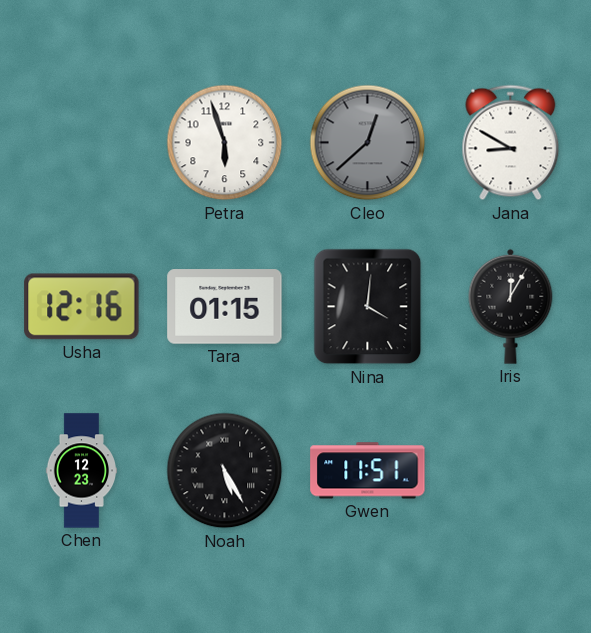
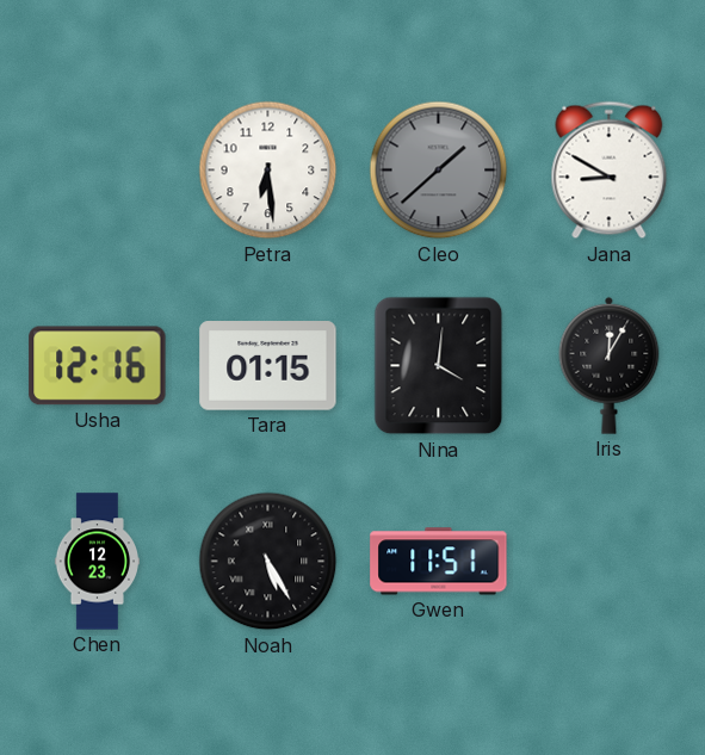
Petra: 5:57 -> 6:29 (268, 171)
Cleo: 12:38 -> 1:38 (439, 171)
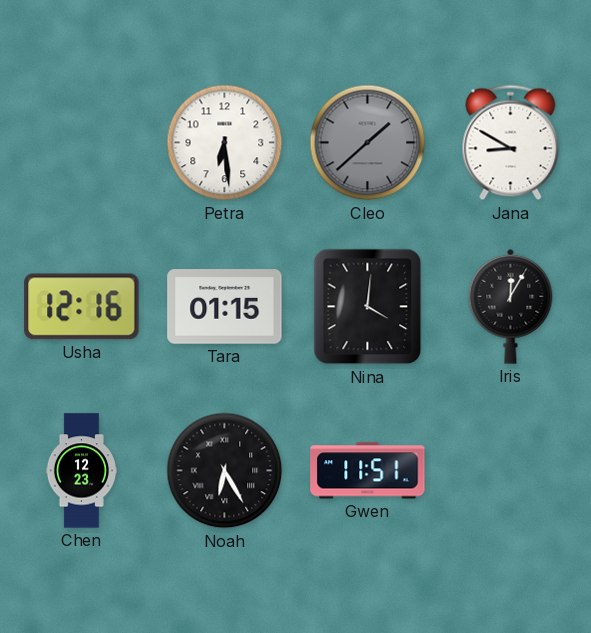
Noah: 5:25 -> 6:25 (225, 471)
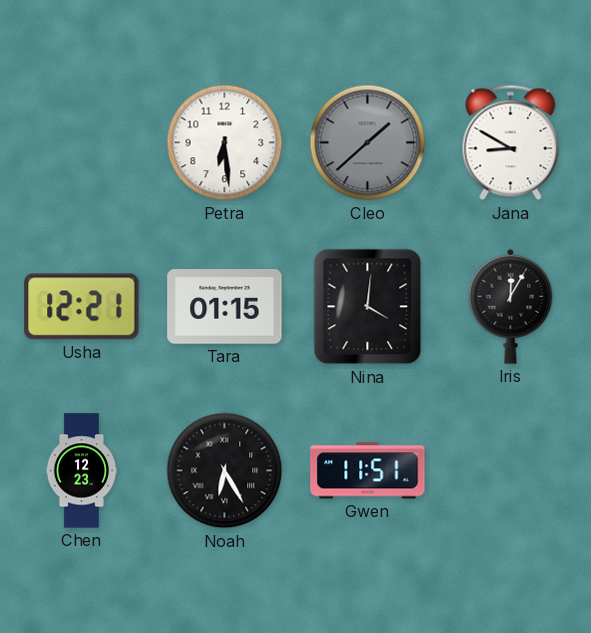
Usha: 12:16 -> 12:21 (82, 307)
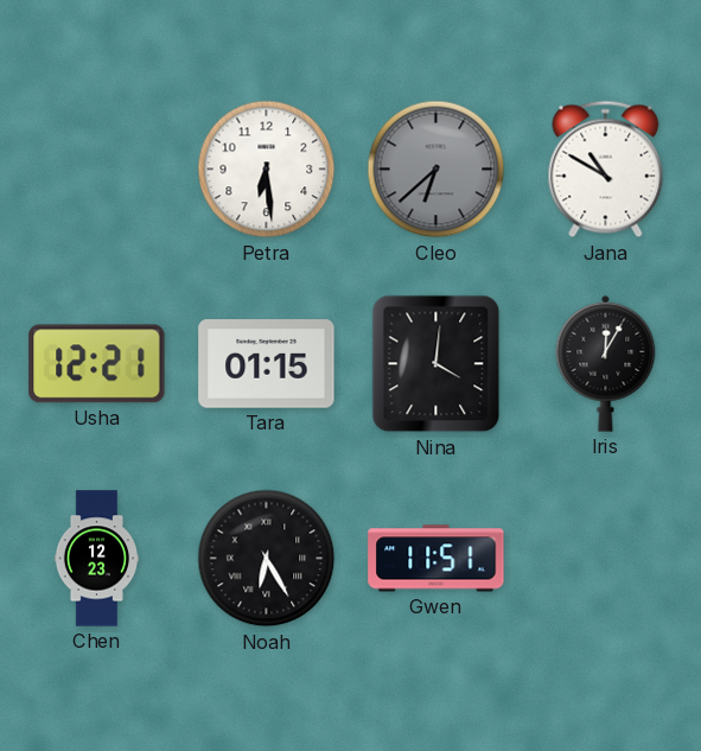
Cleo: 1:38 -> 6:38 (436, 170)
Jana: 8:50 -> 10:50 (606, 170)
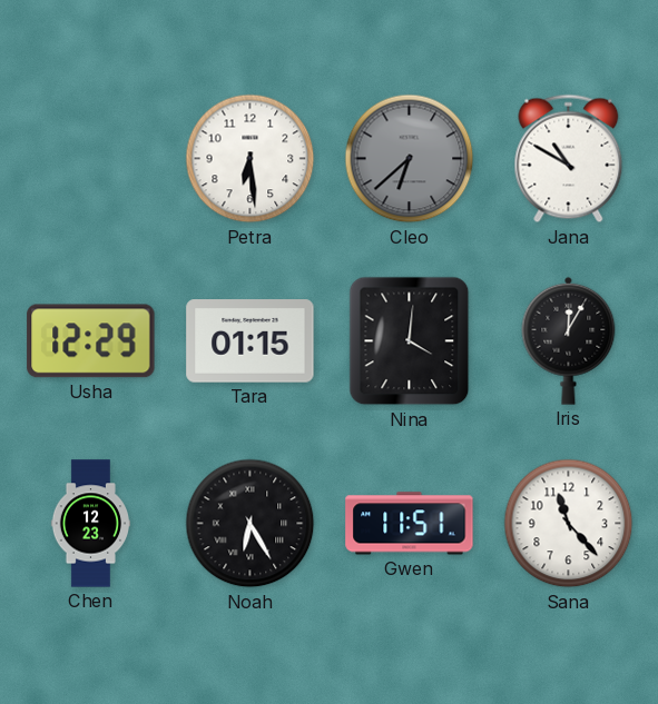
Usha: 12:21 -> 12:29 (91, 341)
Sana: none -> 11:23 (569, 524)
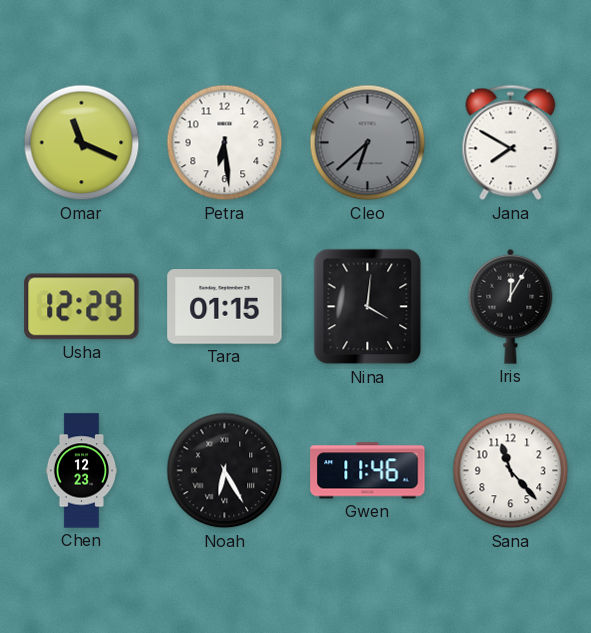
Omar: none -> 11:19 (82, 143)
Jana: 10:50 -> 7:50 (511, 143)
Gwen: 11:51 -> 11:46 (368, 471)
